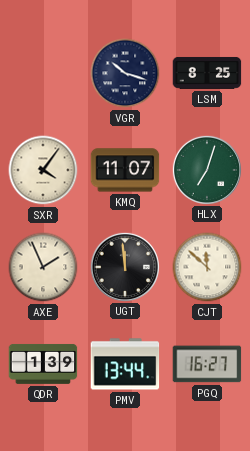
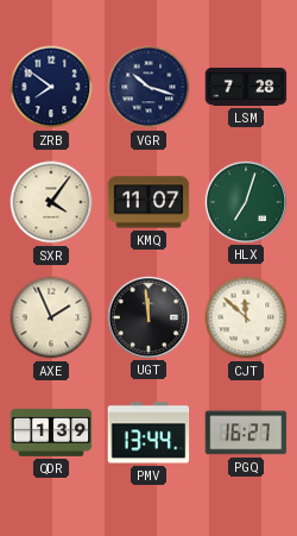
ZRB: none -> 7:51 (51, 87)
LSM: 8:25 -> 7:28 (246, 87)
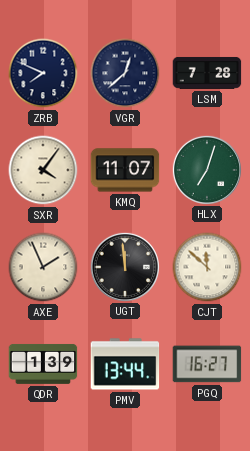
ZRB: 7:51 -> 7:49 (43, 73)
VGR: 10:18 -> 12:38 (125, 73)
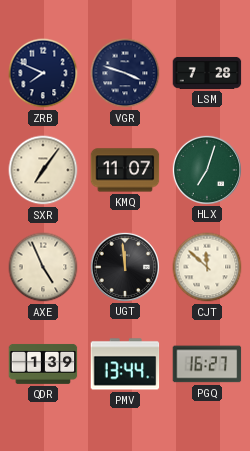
VGR: 12:38 -> 3:48 (125, 73)
SXR: 4:06 -> 7:06 (43, 170)
AXE: 1:56 -> 4:56 (43, 267)
